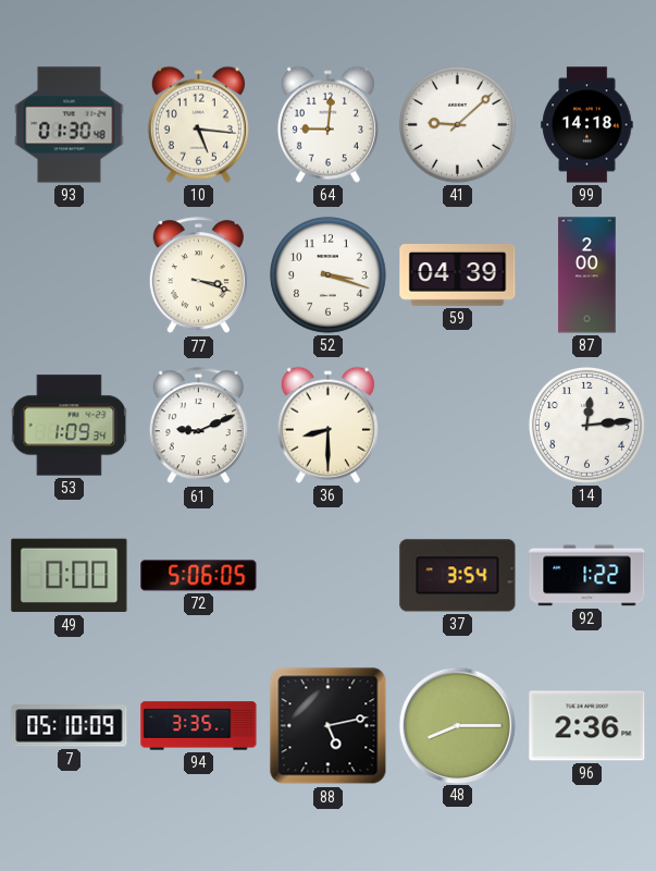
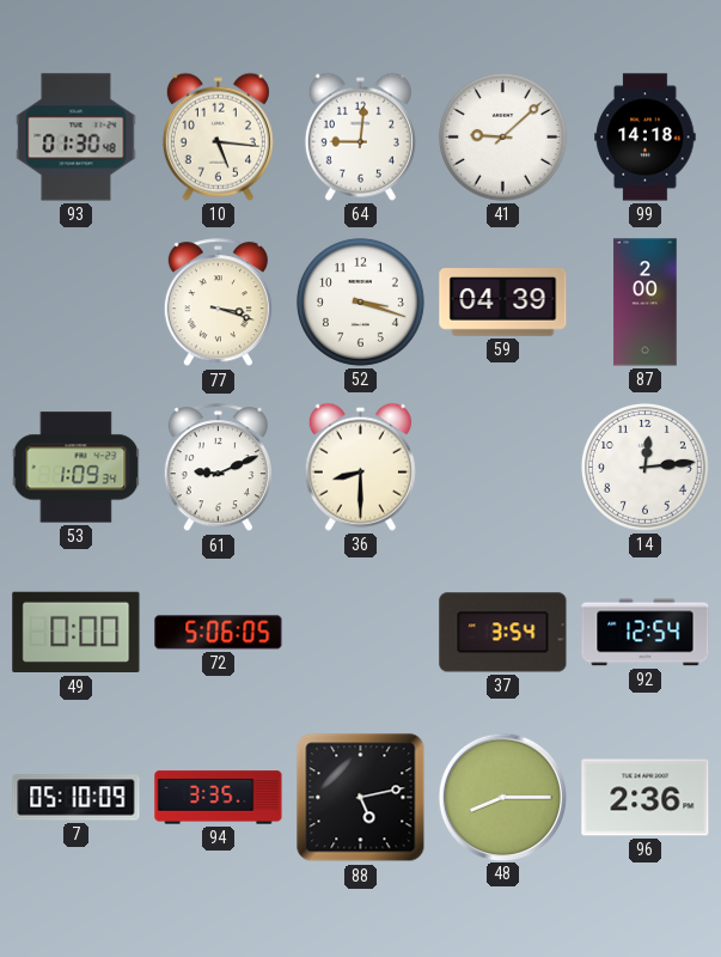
92: 1:22 -> 12:54 (646, 633)
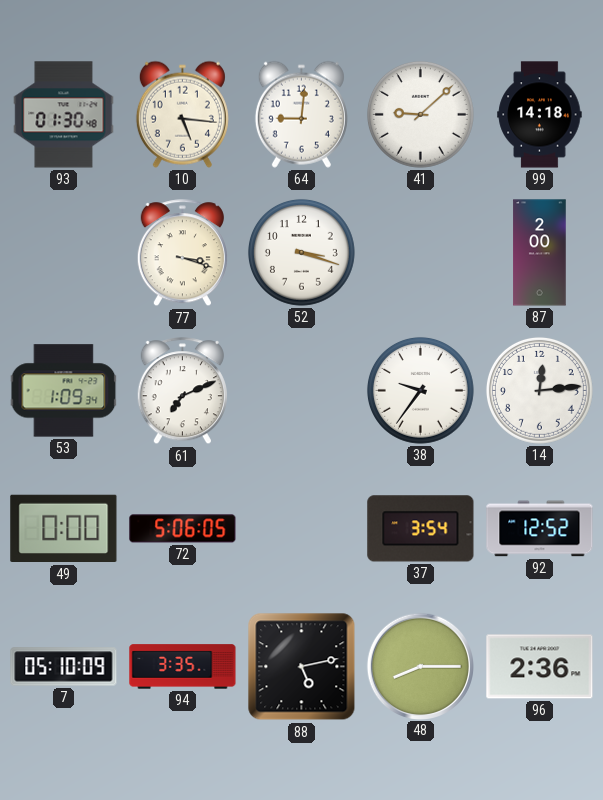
59: 04:39 -> none (503, 303)
61: 9:11 -> 7:11 (182, 391)
36: 8:30 -> none (360, 467)
38: none -> 9:36 (420, 390)
92: 12:54 -> 12:52 (540, 529)
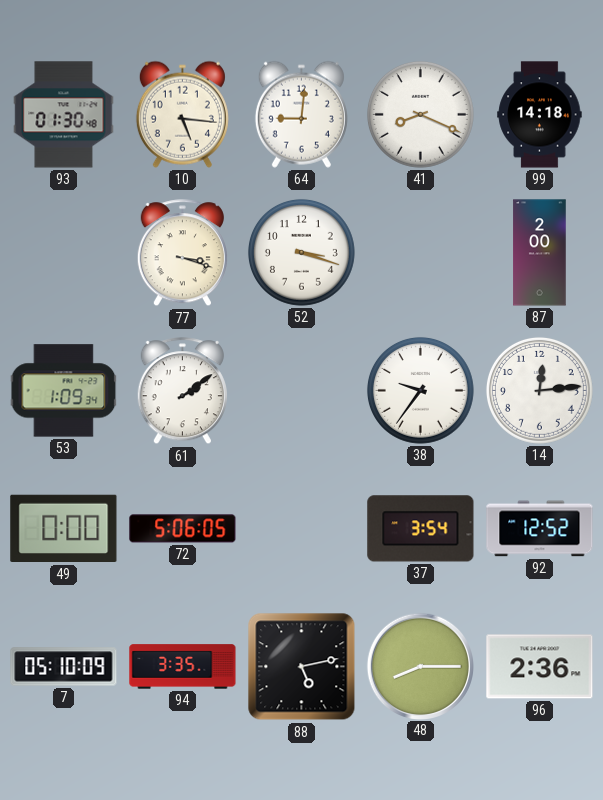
41: 9:08 -> 8:19 (420, 114)
61: 7:11 -> 2:09 (182, 391)
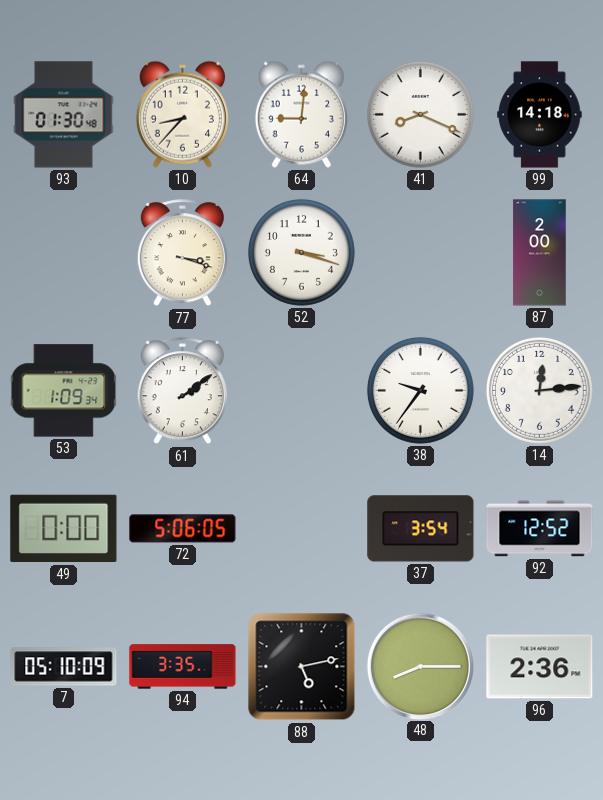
10: 5:16 -> 8:37 (182, 114)
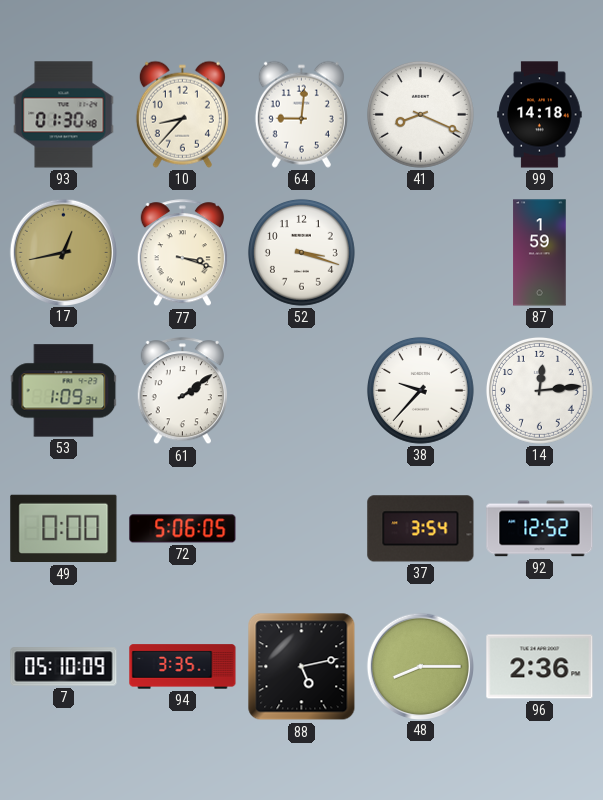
17: none -> 12:43 (63, 252)
87: 2:00 -> 1:59 (540, 253)
38: 9:36 -> 9:37 (420, 390)
